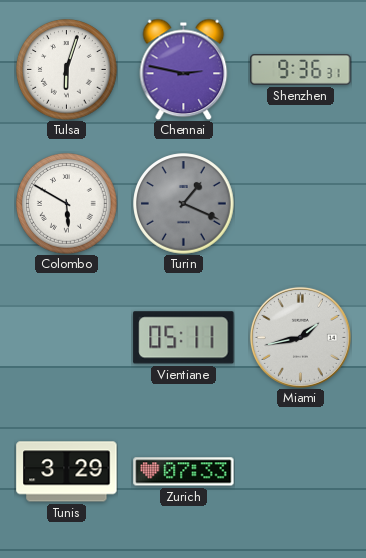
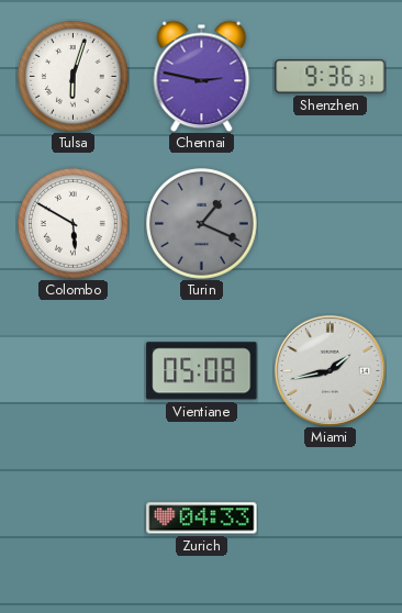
Vientiane: 05:11 -> 05:08 (202, 371)
Tunis: 3:29 -> none (67, 472)
Zurich: 07:33 -> 04:33 (202, 519)
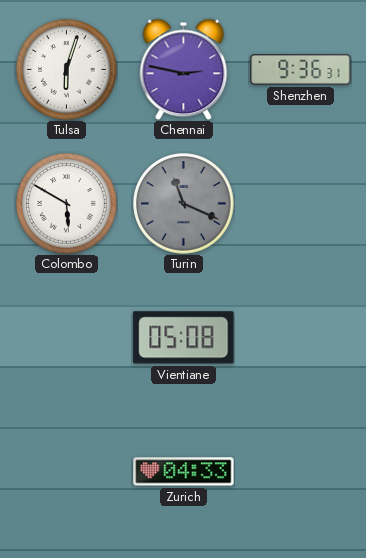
Turin: 1:19 -> 11:19 (184, 204)
Miami: 1:43 -> none (330, 370)
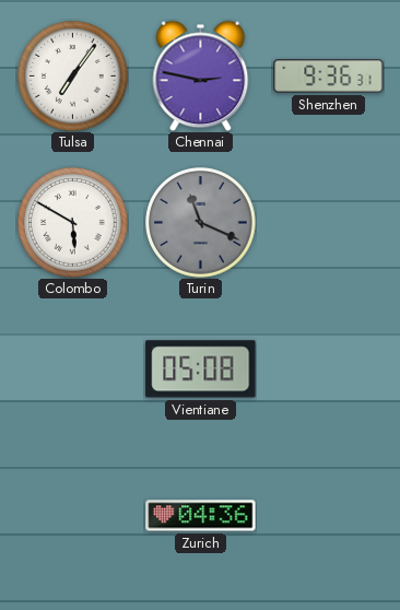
Tulsa: 6:03 -> 7:06 (73, 77)
Zurich: 04:33 -> 04:36 (201, 516)
